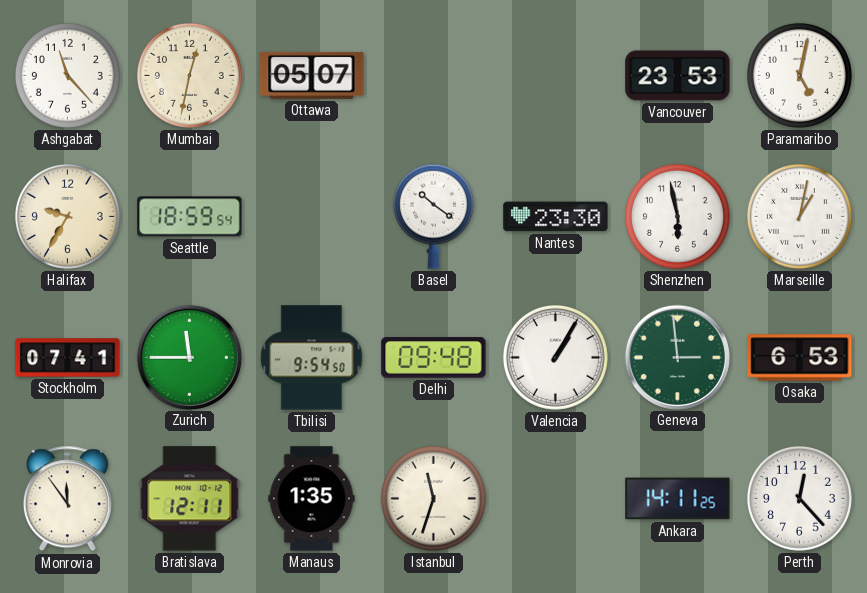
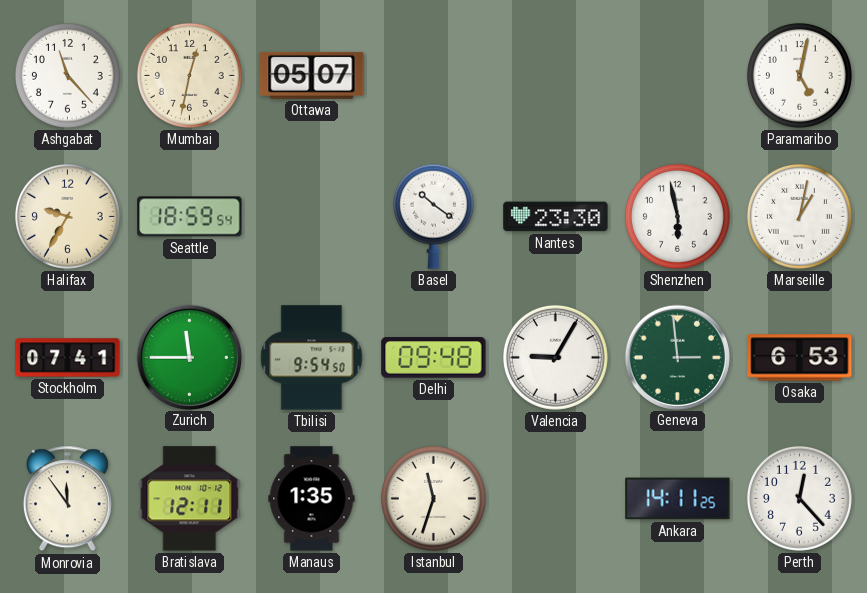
Vancouver: 23:53 -> none (678, 76)
Valencia: 1:05 -> 9:05 (555, 357)
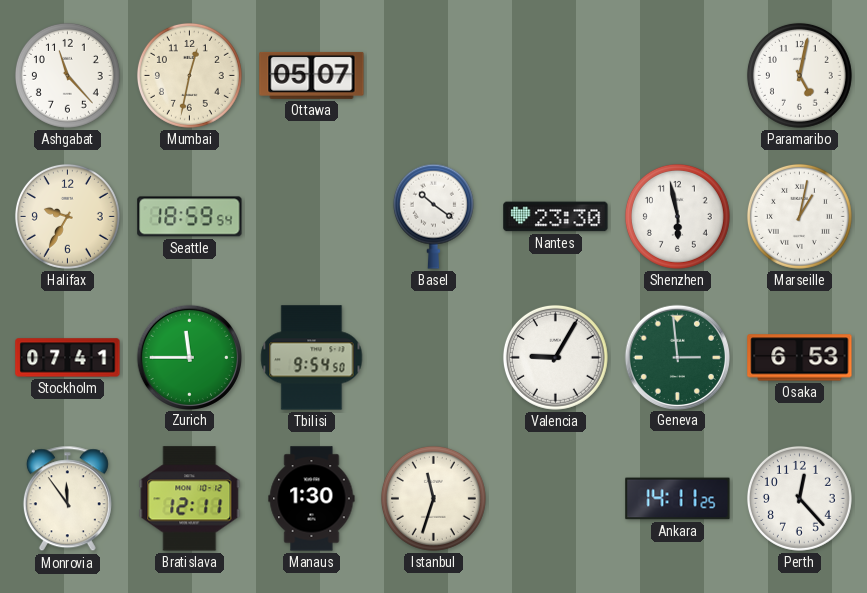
Delhi: 09:48 -> none (434, 358)
Manaus: 1:35 -> 1:30 (312, 499)
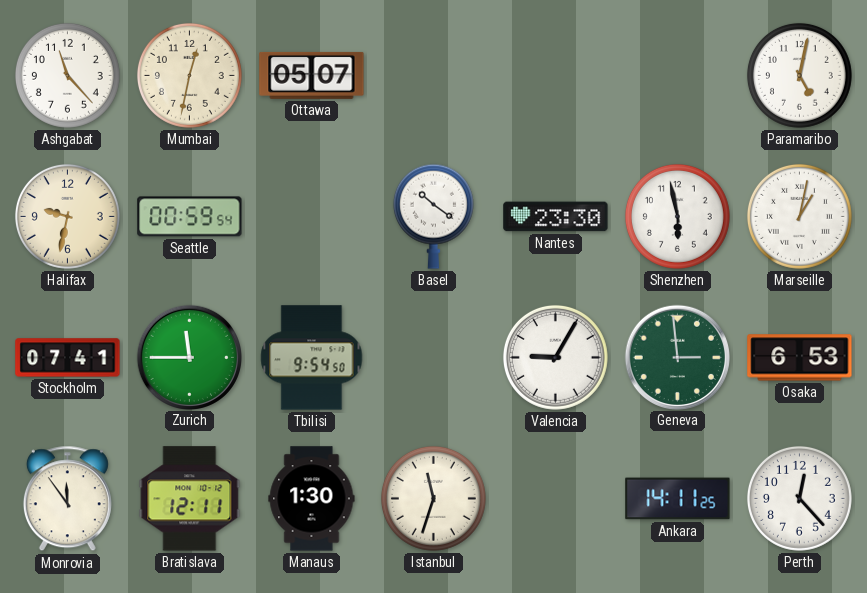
Halifax: 9:35 -> 9:32 (67, 216)
Seattle: 18:59 -> 00:59 (190, 217)
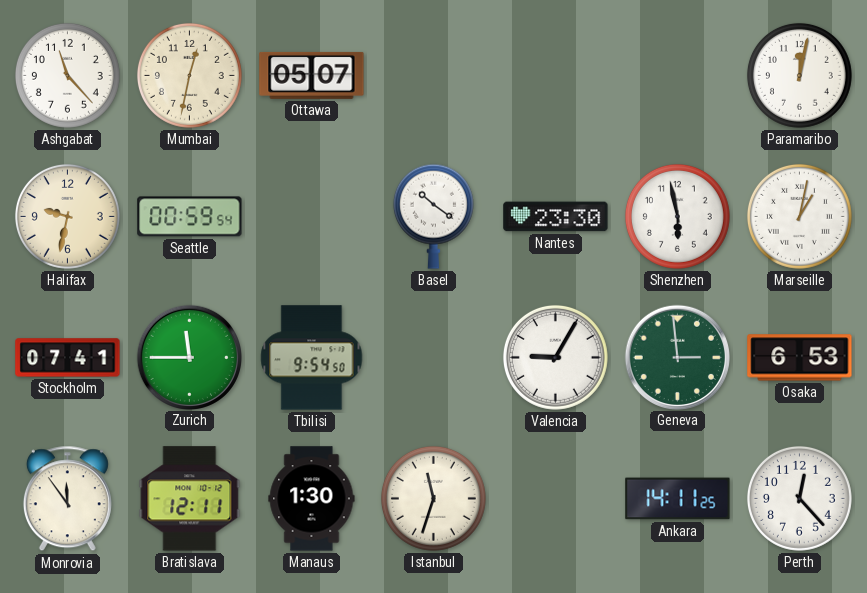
Paramaribo: 5:02 -> 12:02 (799, 75)
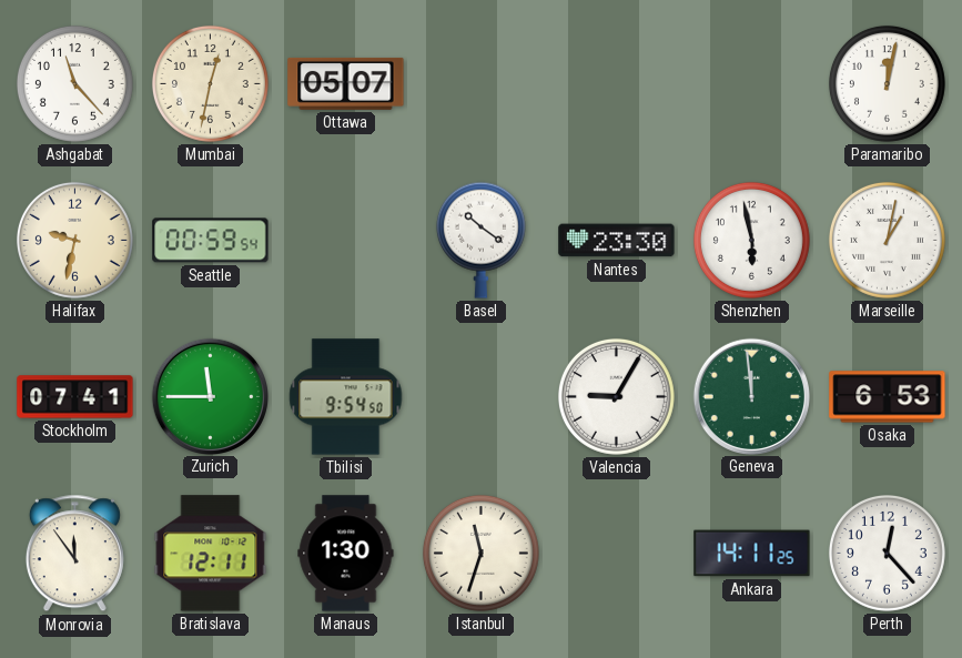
Geneva: 2:59 -> 11:59 (751, 396)
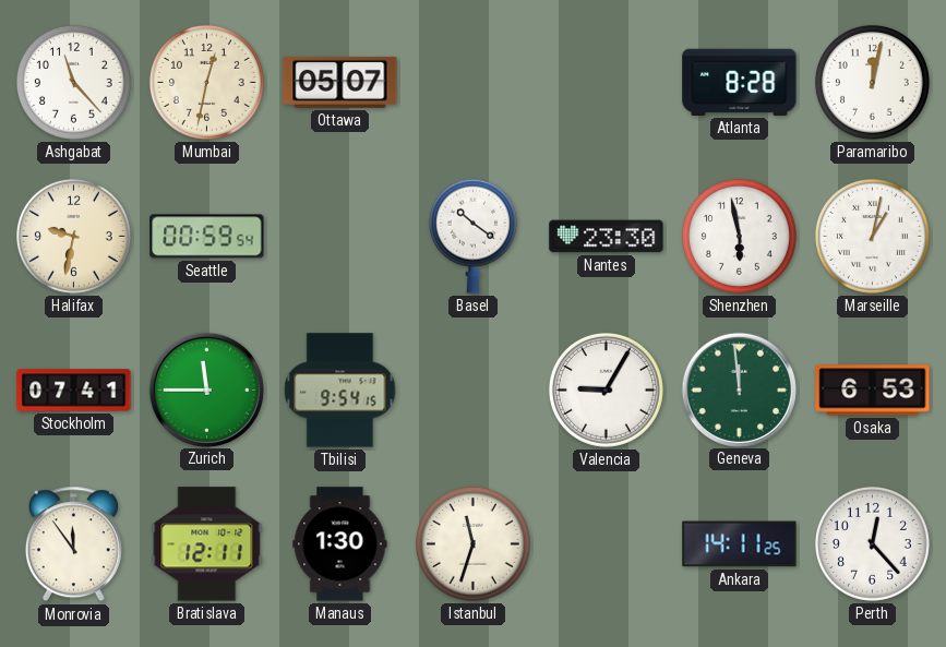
Atlanta: none -> 8:28 (740, 82)
Tbilisi: 9:54:50 -> 9:54:15 (340, 391)
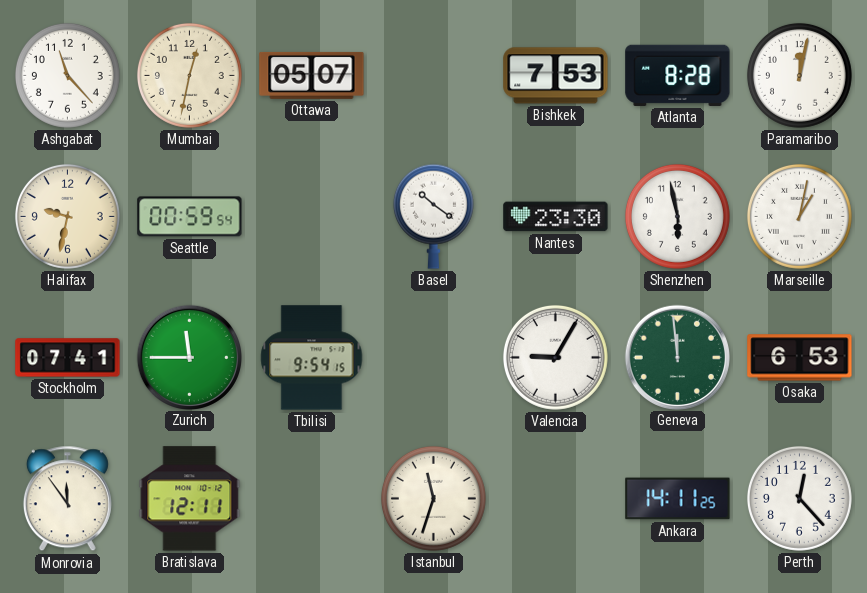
Bishkek: none -> 7:53 (556, 76)
Manaus: 1:30 -> none (340, 544)
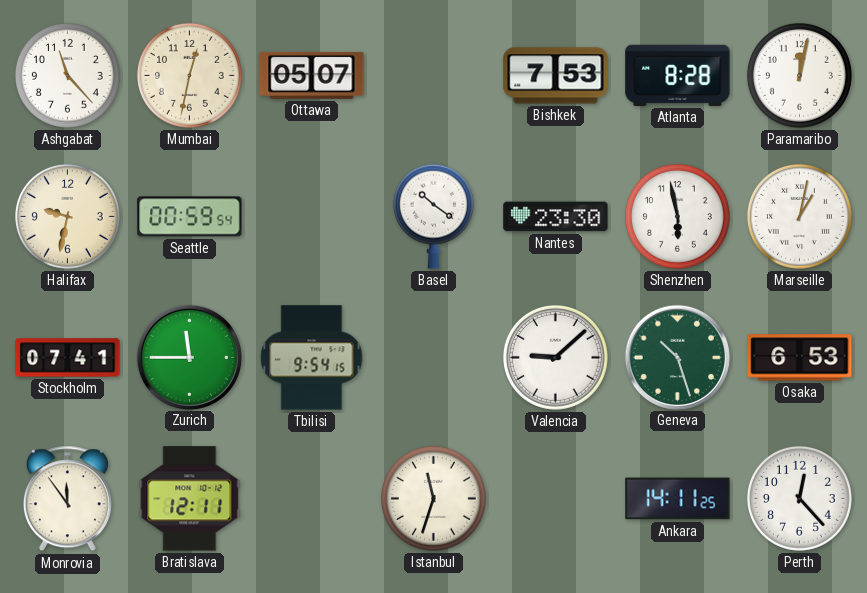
Valencia: 9:05 -> 9:08 (555, 357)
Geneva: 11:59 -> 10:27 (677, 357)
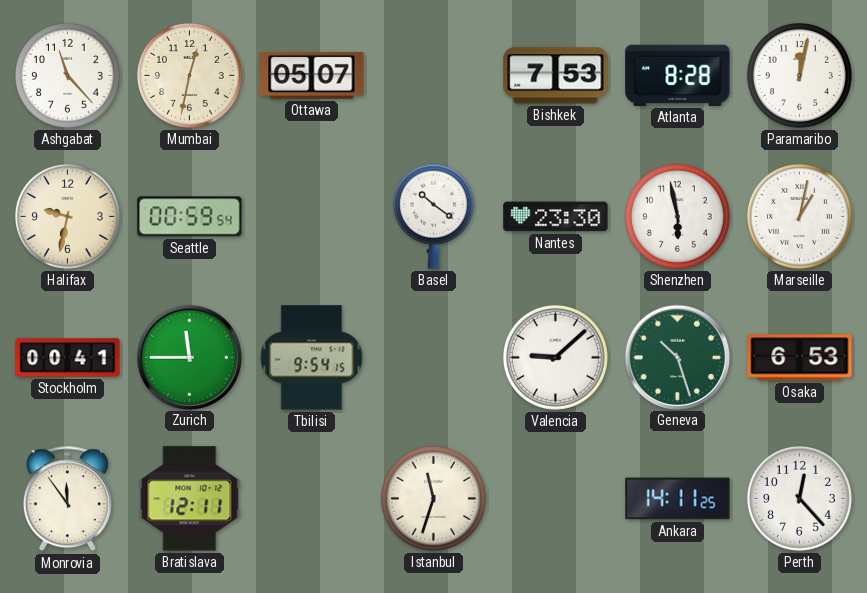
Stockholm: 07:41 -> 00:41 (68, 358)
